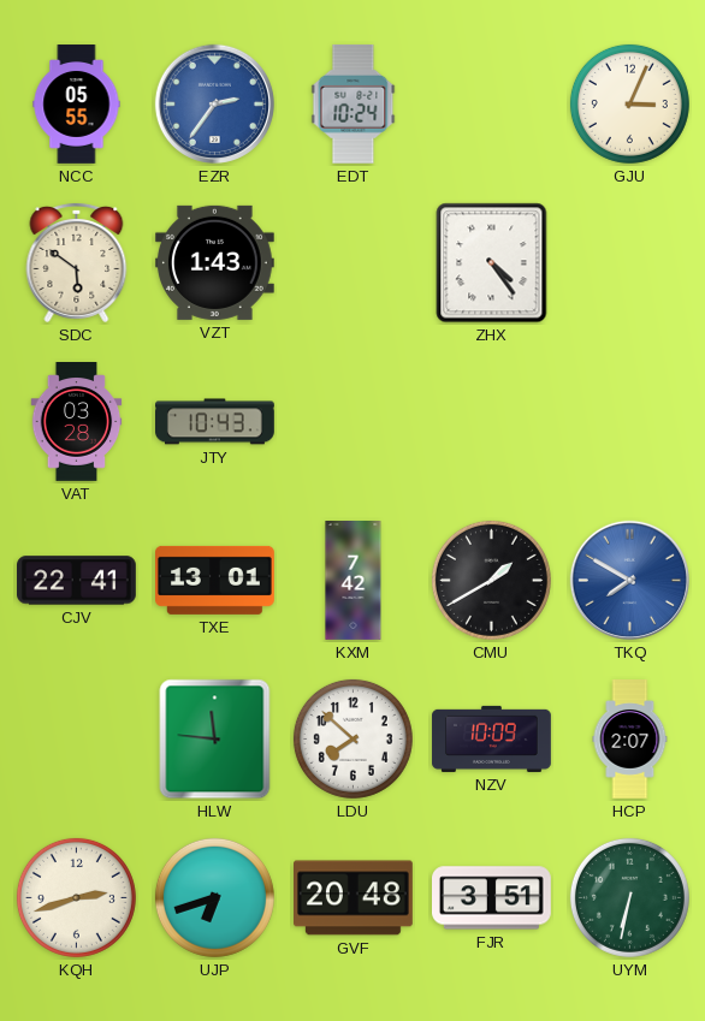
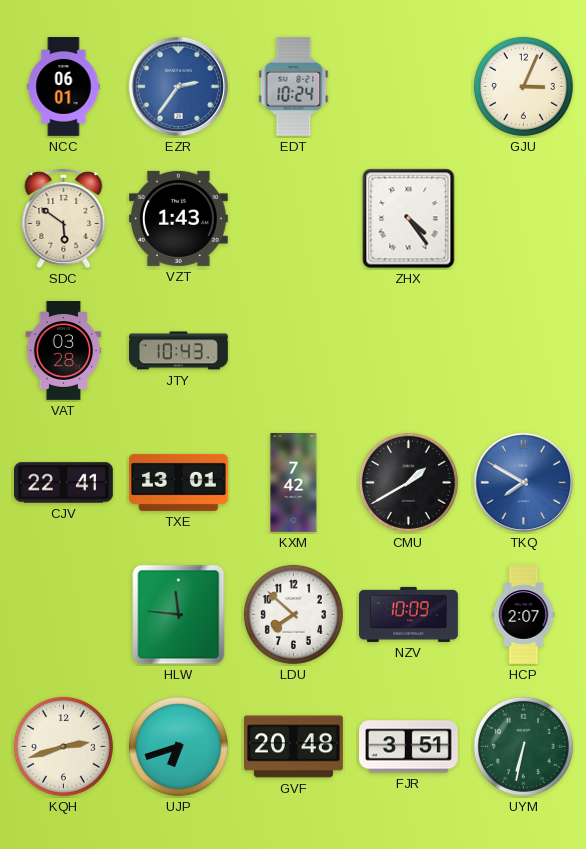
NCC: 05:55 -> 06:01 (64, 87)
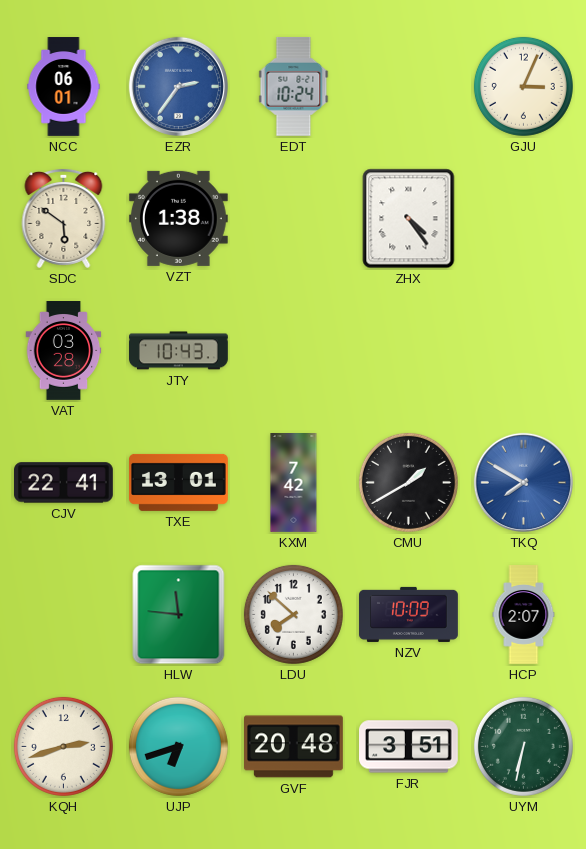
VZT: 1:43 -> 1:38 (178, 218)
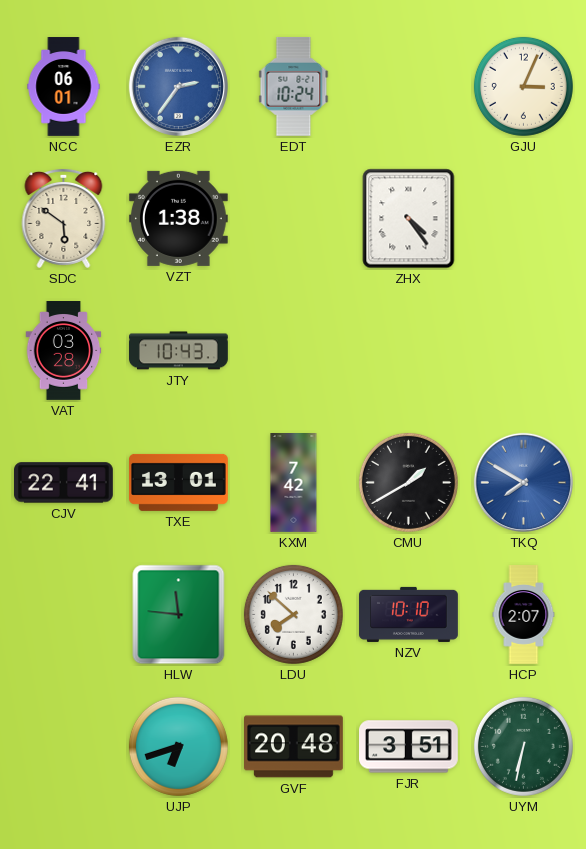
NZV: 10:09 -> 10:10 (409, 614)
KQH: 2:42 -> none (63, 746)
